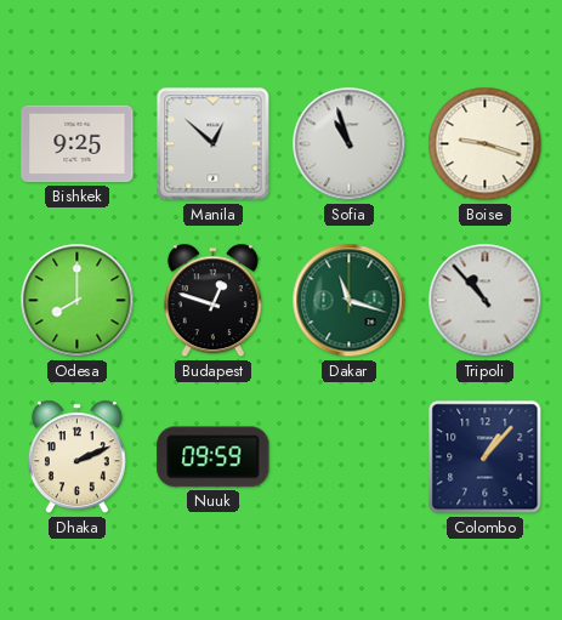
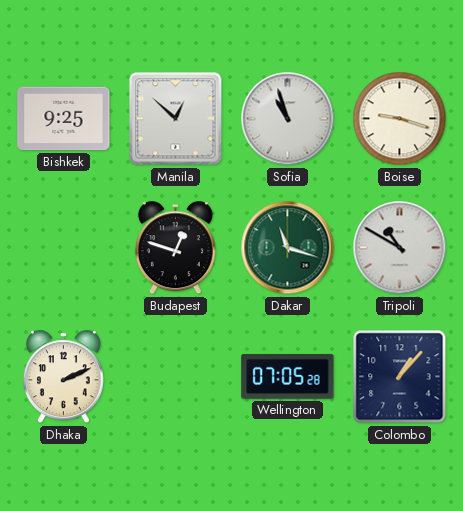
Odesa: 8:00 -> none (78, 301)
Tripoli: 10:53 -> 10:50 (400, 248)
Nuuk: 09:59 -> none (214, 457)
Wellington: none -> 07:05 (288, 377)
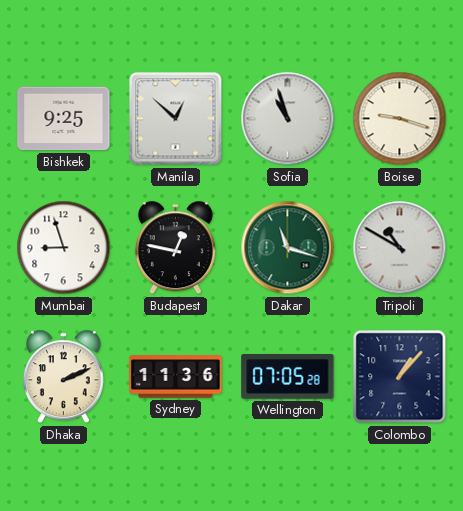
Mumbai: none -> 8:57 (64, 248)
Budapest: 12:48 -> 12:47 (175, 248)
Sydney: none -> 11:36 (176, 377)
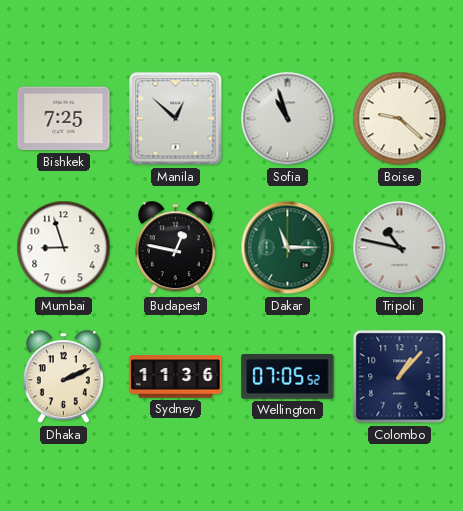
Bishkek: 9:25 -> 7:25 (64, 119)
Boise: 9:18 -> 9:22 (400, 119)
Dakar: 11:18 -> 11:15 (288, 248)
Tripoli: 10:50 -> 10:47 (400, 248)
Wellington: 07:05:28 -> 07:05:52 (288, 377)
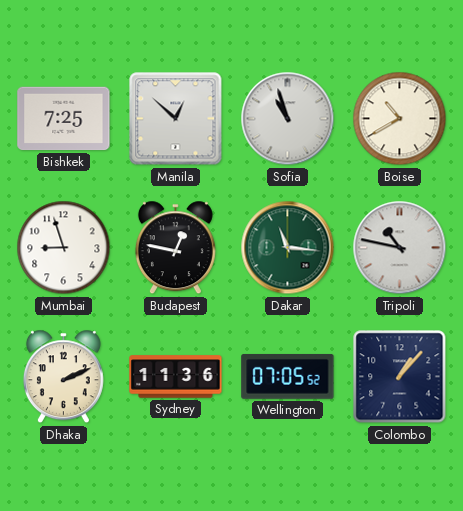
Boise: 9:22 -> 10:40 (400, 119)
Dakar: 11:15 -> 11:16 (288, 248)
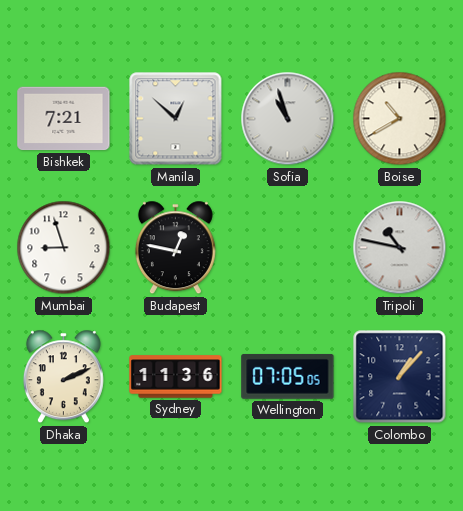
Bishkek: 7:25 -> 7:21 (64, 119)
Dakar: 11:16 -> none (288, 248)
Wellington: 07:05:52 -> 07:05:05 (288, 377)
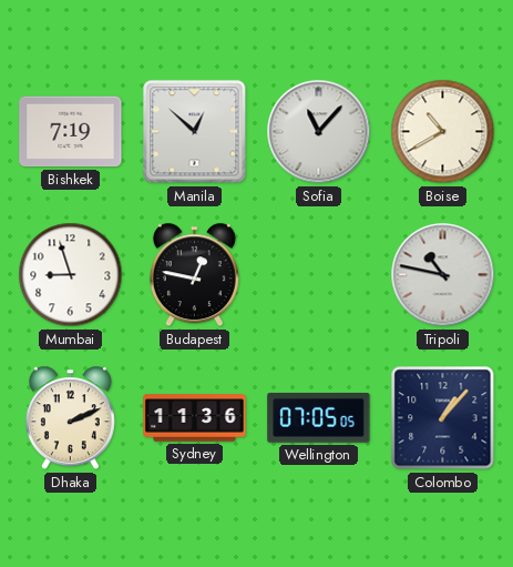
Bishkek: 7:21 -> 7:19 (71, 132)
Sofia: 10:57 -> 11:07 (319, 132)
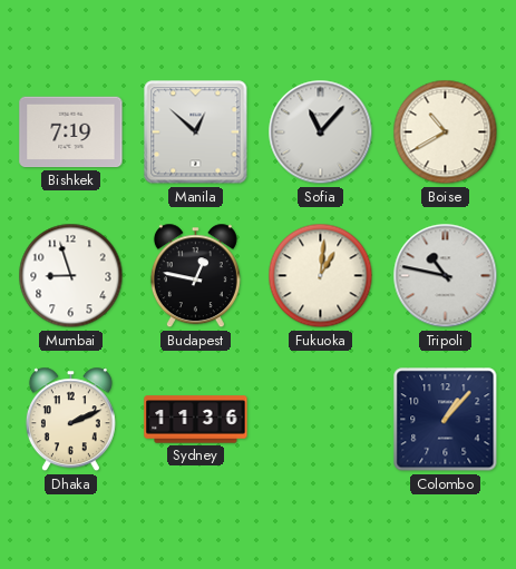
Fukuoka: none -> 1:01 (321, 276)
Wellington: 07:05 -> none (319, 418)
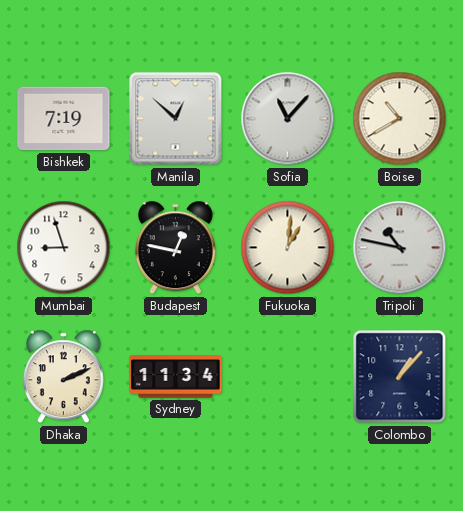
Sydney: 11:36 -> 11:34 (176, 377)
